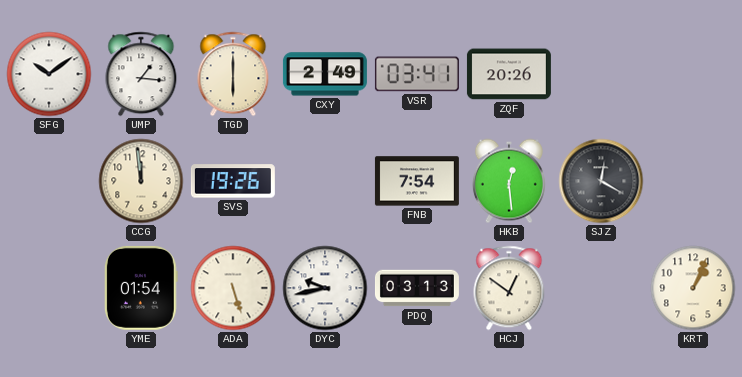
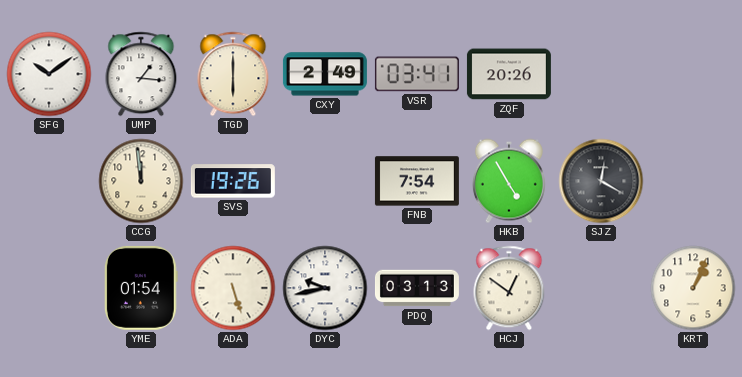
HKB: 12:29 -> 4:55 (509, 181)
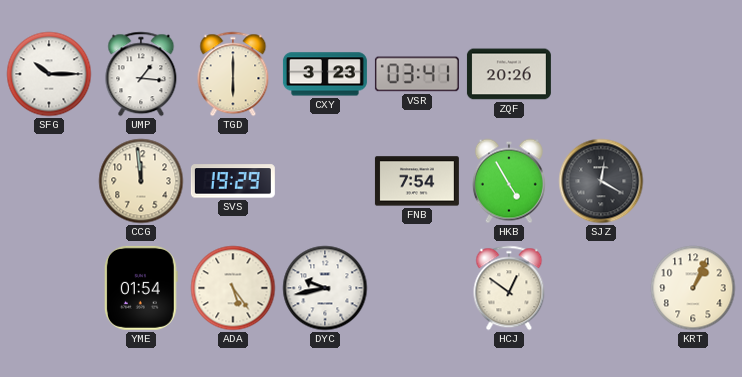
SFG: 10:09 -> 10:15 (49, 74)
CXY: 2:49 -> 3:23 (325, 74)
SVS: 19:26 -> 19:29 (233, 181)
ADA: 5:27 -> 5:24 (233, 288)
PDQ: 03:13 -> none (417, 288)
